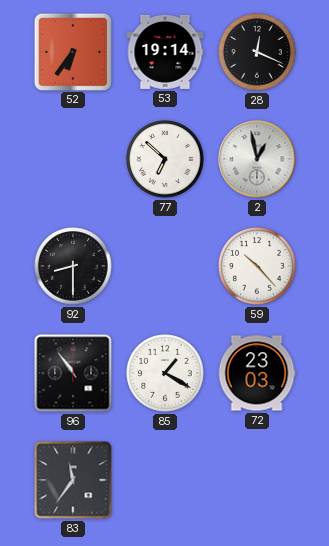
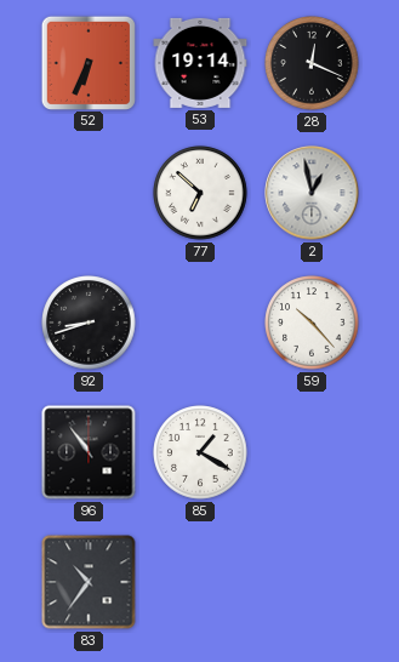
52: 6:36 -> 6:34 (87, 62)
92: 8:30 -> 8:42 (89, 323)
72: 23:03 -> none (257, 373)
83: 11:36 -> 10:36 (89, 582)
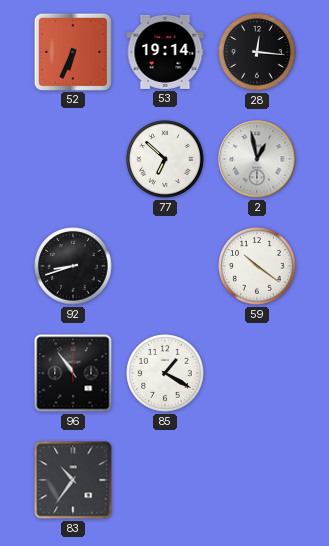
28: 12:19 -> 12:16 (257, 52)
59: 10:23 -> 10:21 (257, 266)
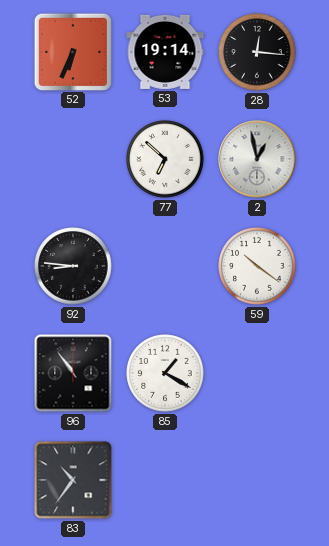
92: 8:42 -> 8:46 (73, 266)
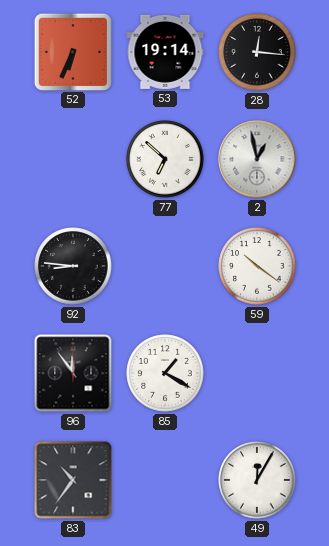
96: 10:54 -> 11:54 (73, 373)
49: none -> 12:05 (257, 480)
